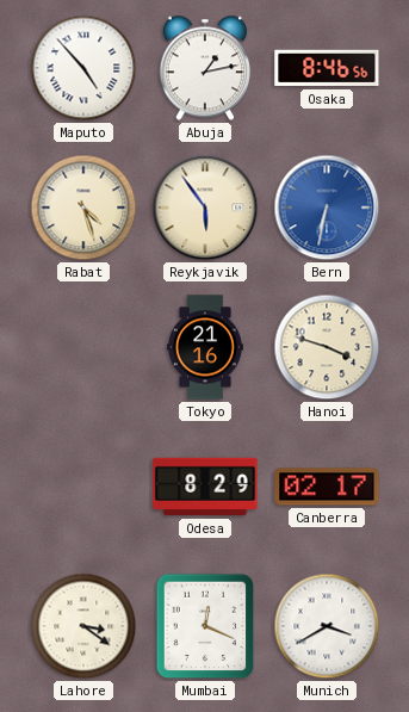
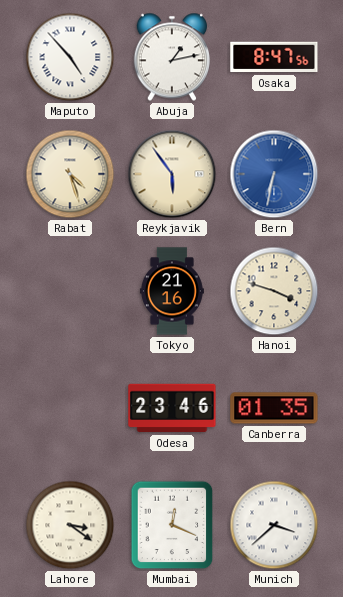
Osaka: 8:46 -> 8:47 (274, 57)
Odesa: 8:29 -> 23:46 (172, 408)
Canberra: 02:17 -> 01:35 (274, 408)
Munich: 3:40 -> 3:38 (274, 525)
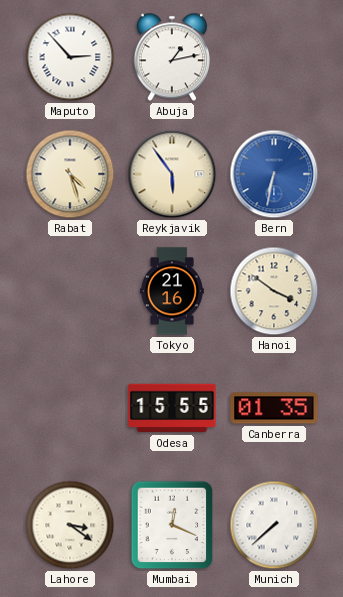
Maputo: 4:53 -> 2:53 (70, 57)
Osaka: 8:47 -> none (274, 57)
Hanoi: 3:48 -> 3:51 (274, 291)
Odesa: 23:46 -> 15:55 (172, 408)
Munich: 3:38 -> 7:38 (274, 525)
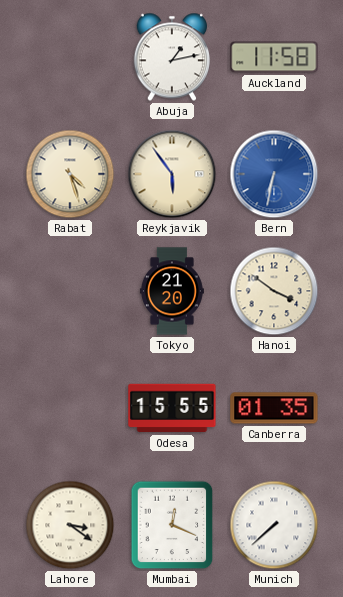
Maputo: 2:53 -> none (70, 57)
Auckland: none -> 11:58 (274, 57)
Tokyo: 21:16 -> 21:20 (172, 291)
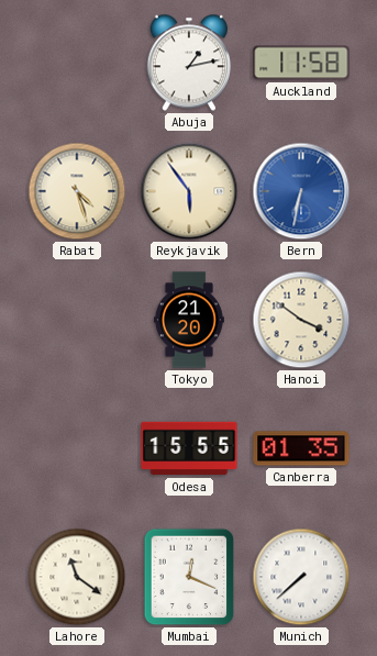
Lahore: 3:21 -> 11:21 (77, 577)
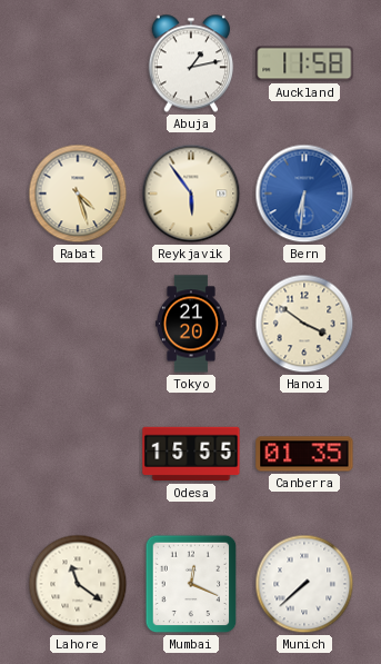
Bern: 6:32 -> 6:31 (304, 194)
